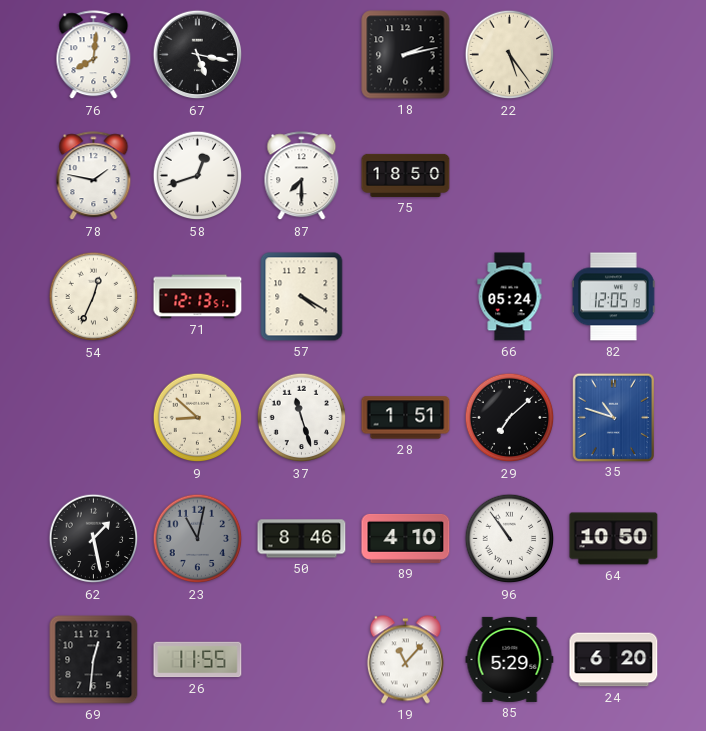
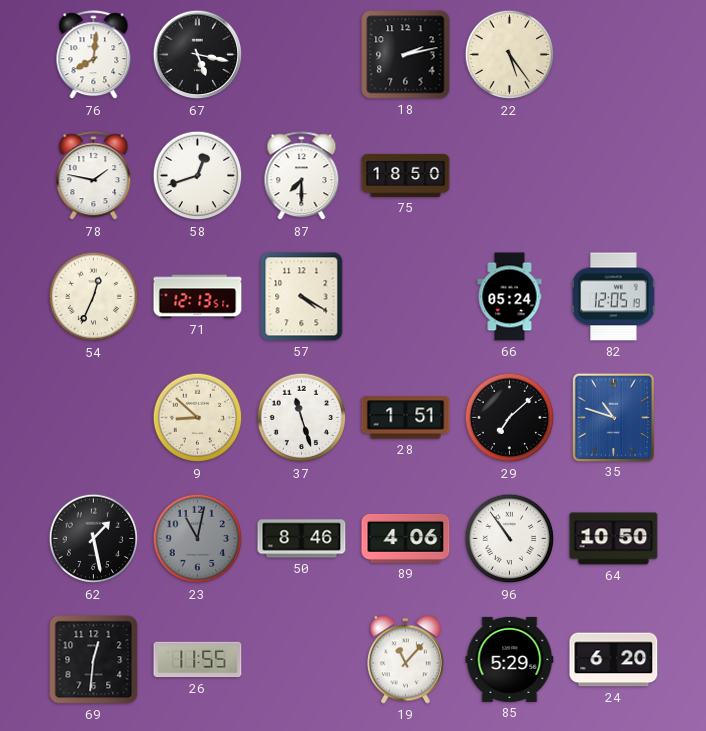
89: 4:10 -> 4:06 (406, 538)
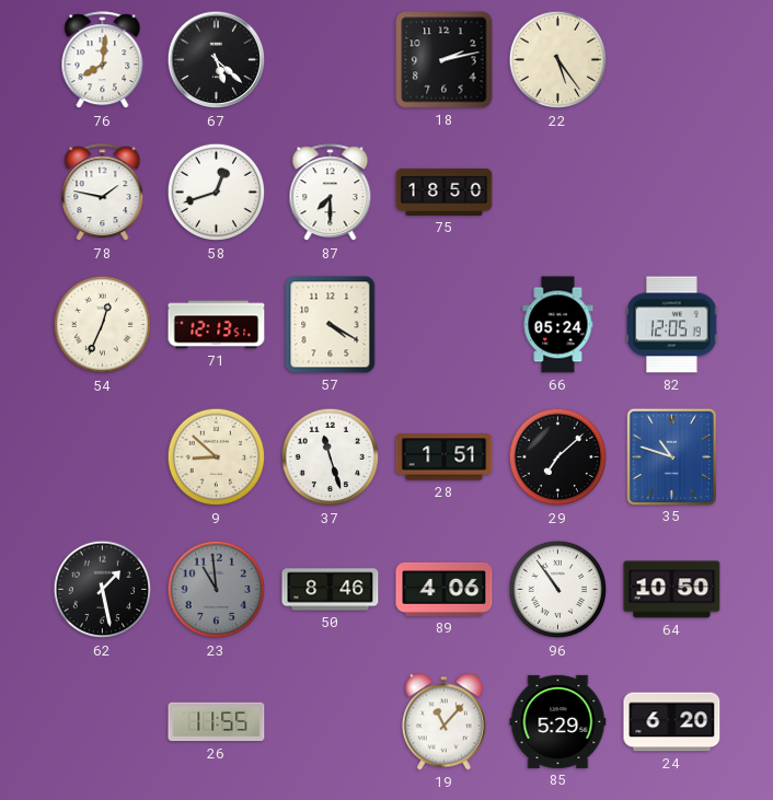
67: 5:17 -> 5:22 (217, 60)
23: 11:02 -> 10:59 (217, 590)
69: 12:31 -> none (94, 660)
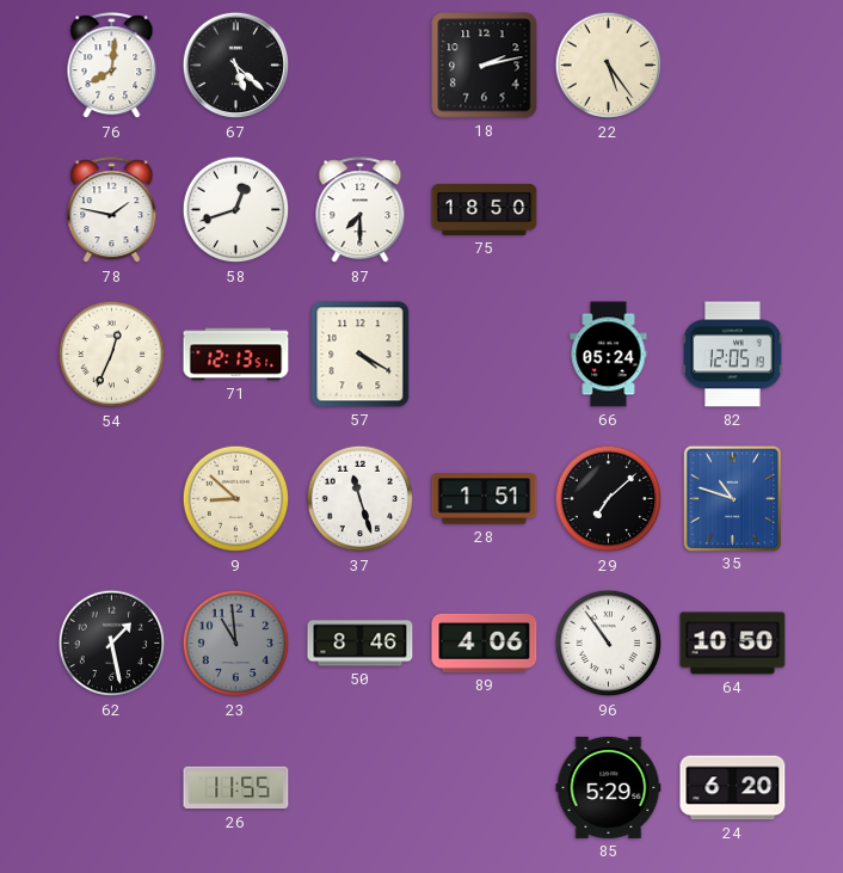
19: 11:07 -> none (443, 722)
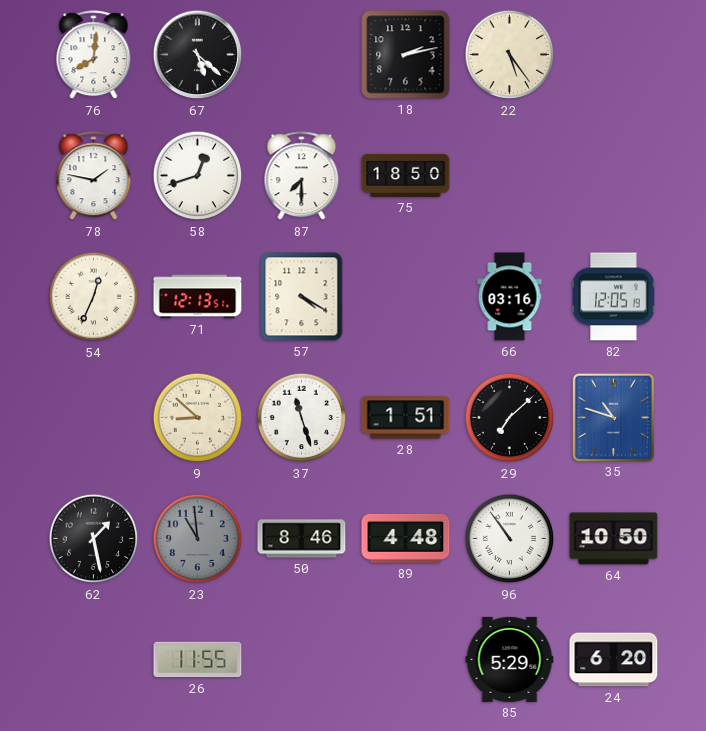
66: 05:24 -> 03:16 (510, 297)
89: 4:06 -> 4:48 (406, 538)
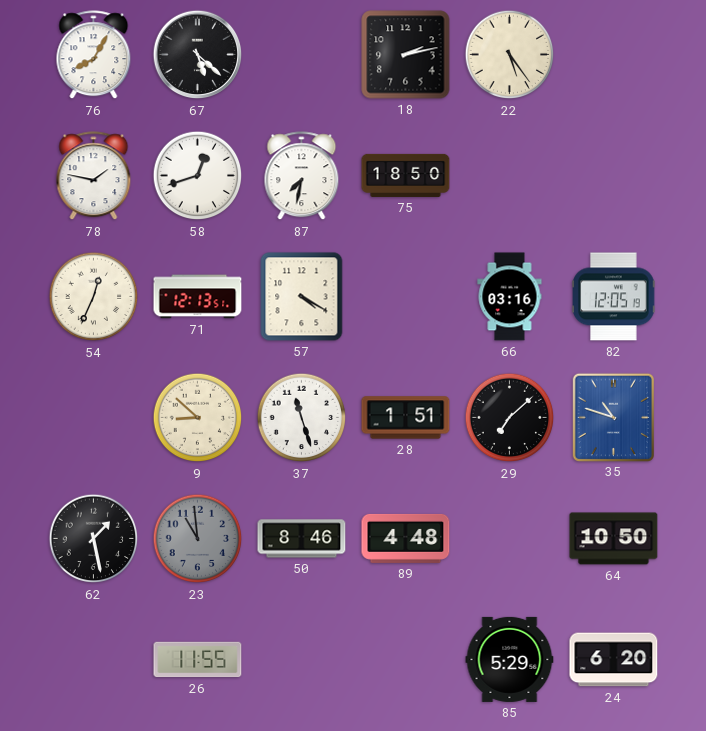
76: 8:01 -> 8:05 (94, 55)
87: 7:30 -> 7:32 (302, 176)
96: 10:54 -> none (510, 539)
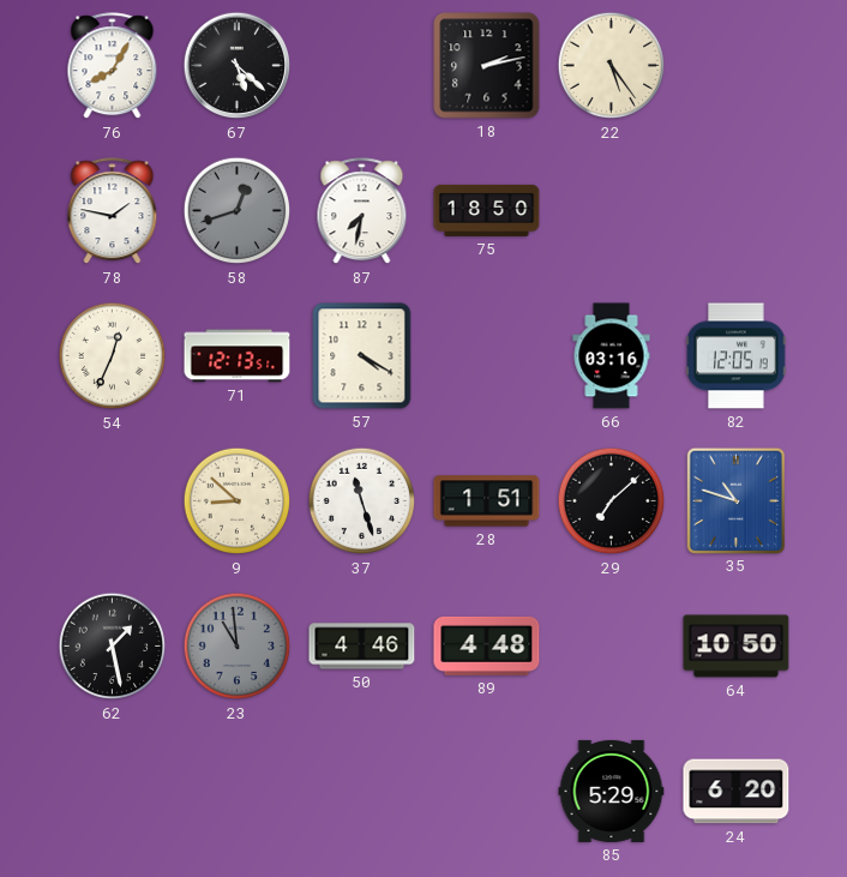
58 dial: white -> grey (238, 211)
50: 8:46 -> 4:46 (362, 647)
26: 11:55 -> none (198, 660)
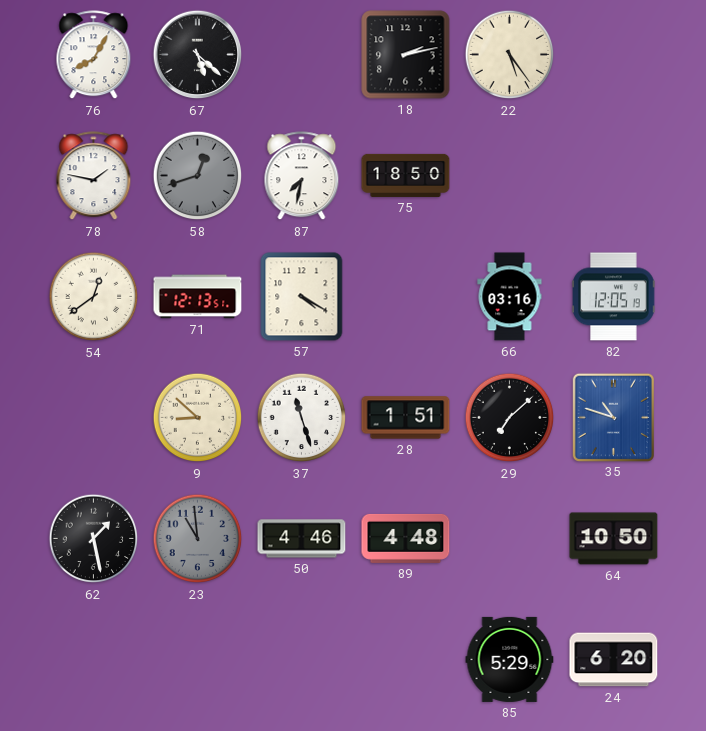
54: 12:34 -> 12:39 (94, 297)
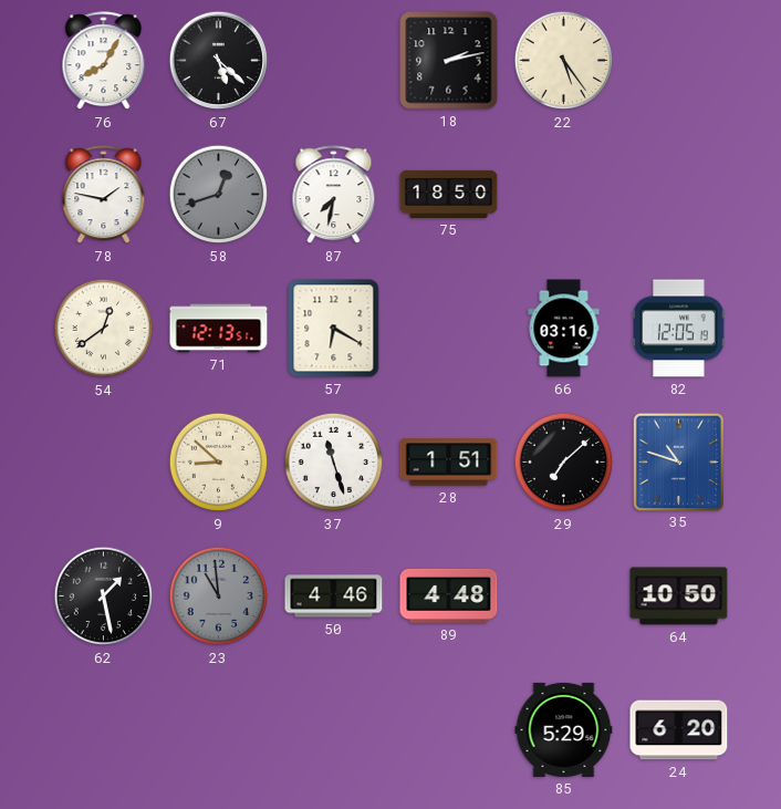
57: 4:20 -> 6:20 (334, 329)
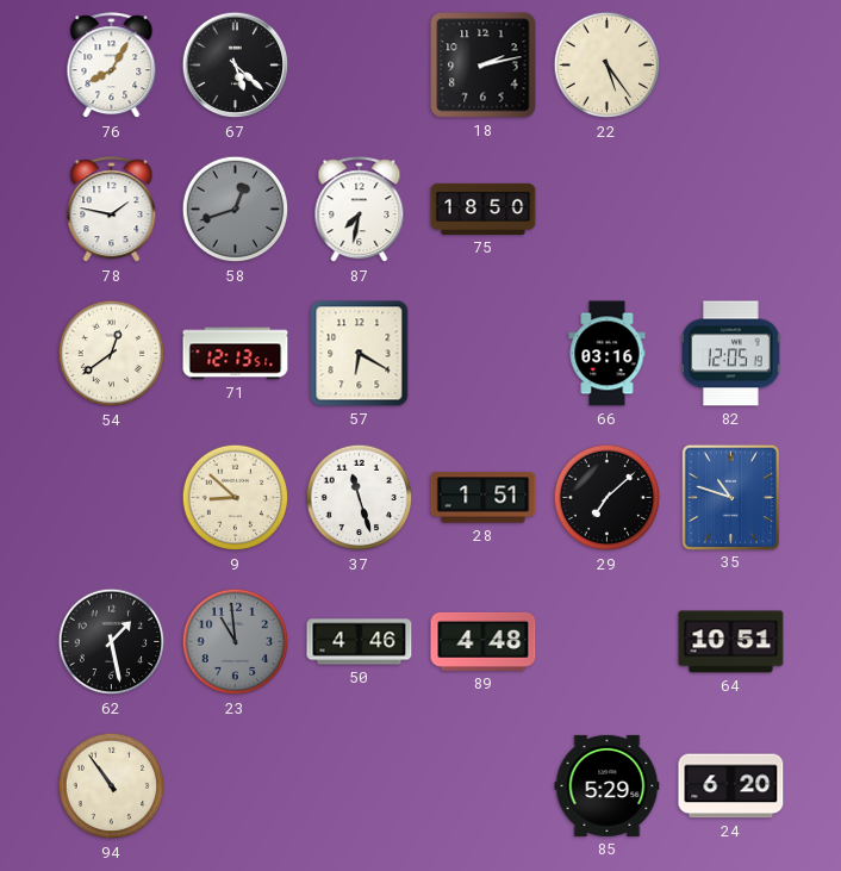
64: 10:50 -> 10:51 (731, 642)
94: none -> 10:54 (112, 786)
